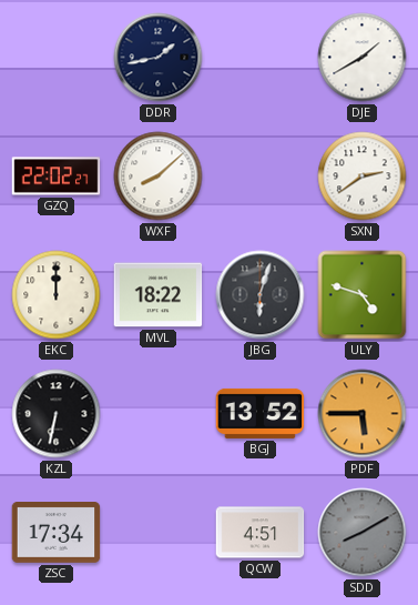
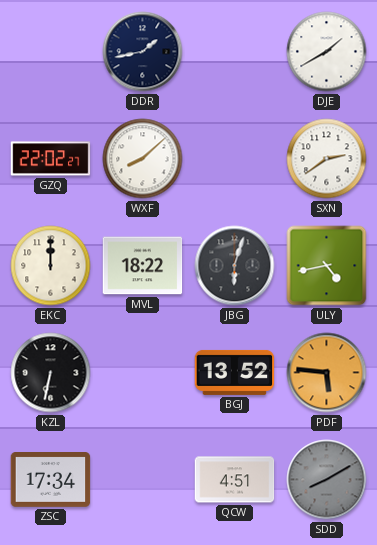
ULY: 4:48 -> 4:43 (327, 266)
PDF: 5:45 -> 5:46 (327, 373)
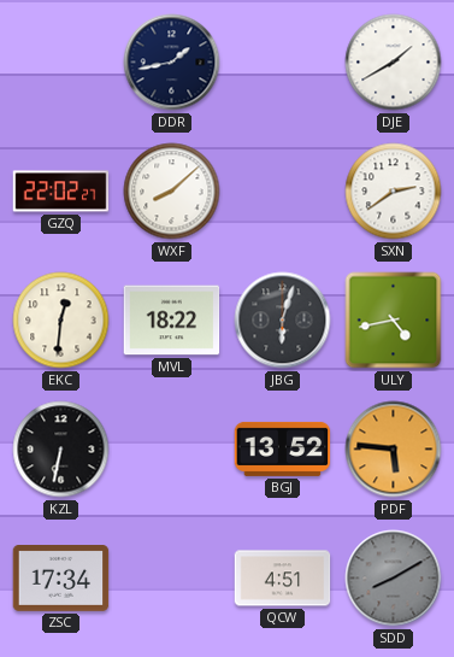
EKC: 12:00 -> 12:31 (61, 321)
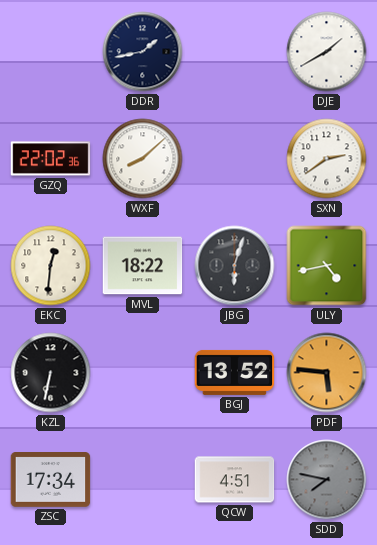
GZQ: 22:02:27 -> 22:02:36 (51, 159)
SDD: 8:10 -> 7:47 (327, 480)
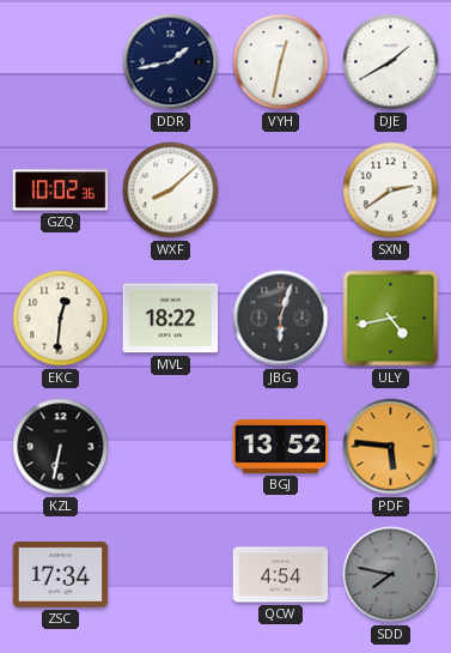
VYH: none -> 12:32 (281, 62)
GZQ: 22:02 -> 10:02 (61, 191)
QCW: 4:51 -> 4:54 (281, 575)
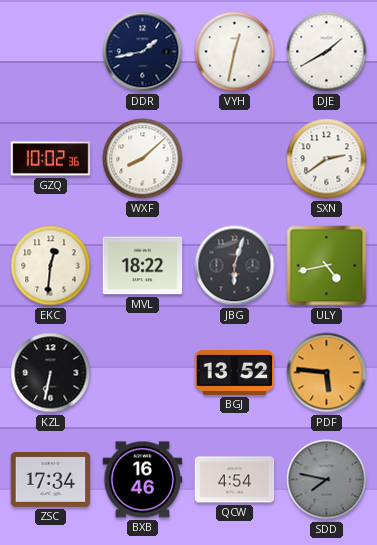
BXB: none -> 16:46 (143, 480)
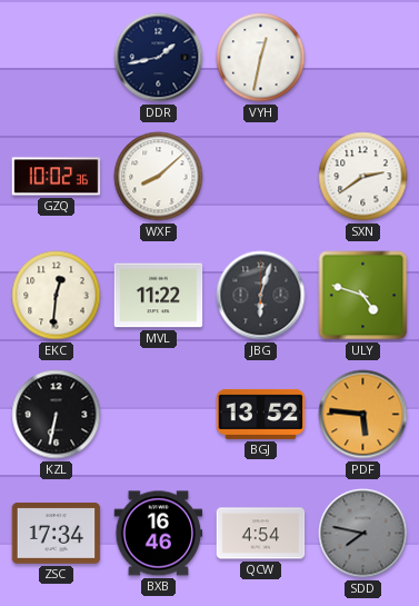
DJE: 1:40 -> none (327, 52)
MVL: 18:22 -> 11:22 (159, 296)
ULY: 4:43 -> 4:48 (363, 296)
